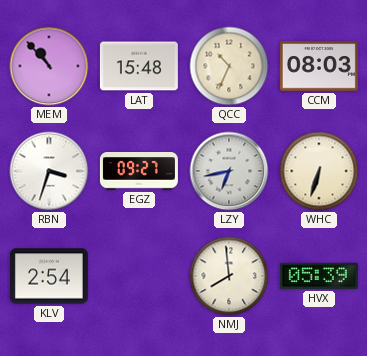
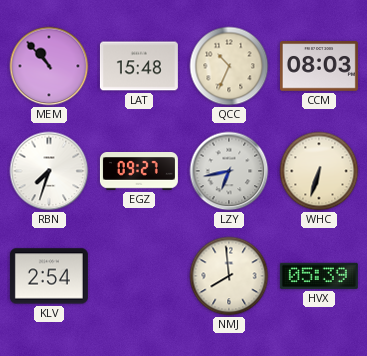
RBN: 3:33 -> 7:33 (49, 171)
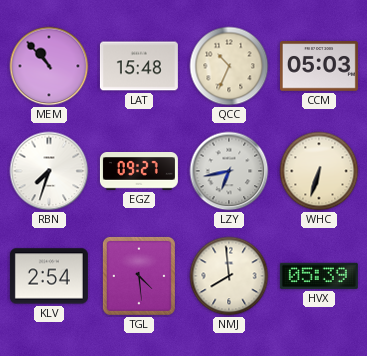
CCM: 08:03 -> 05:03 (319, 66)
TGL: none -> 4:29 (139, 276)
